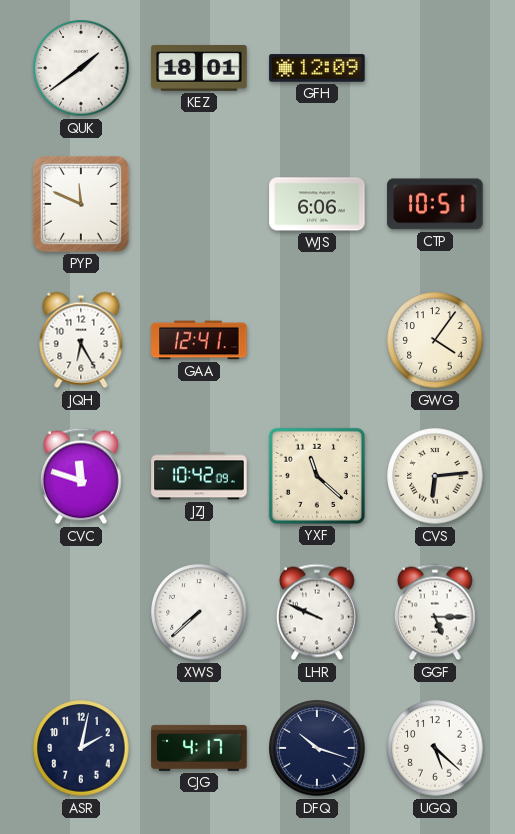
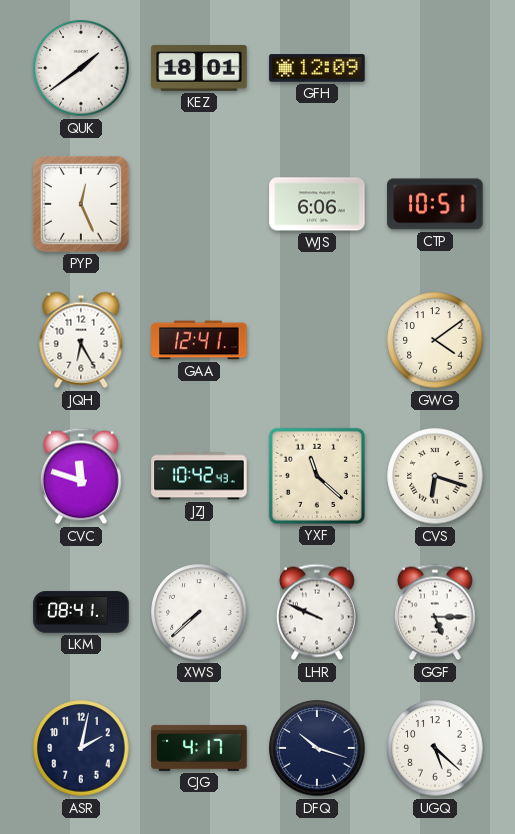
PYP: 11:49 -> 12:26 (81, 204)
GWG: 4:06 -> 4:09 (435, 340)
JZJ: 10:42:09 -> 10:42:43 (199, 476)
CVS: 6:14 -> 6:18 (435, 476)
LKM: none -> 08:41 (81, 612)
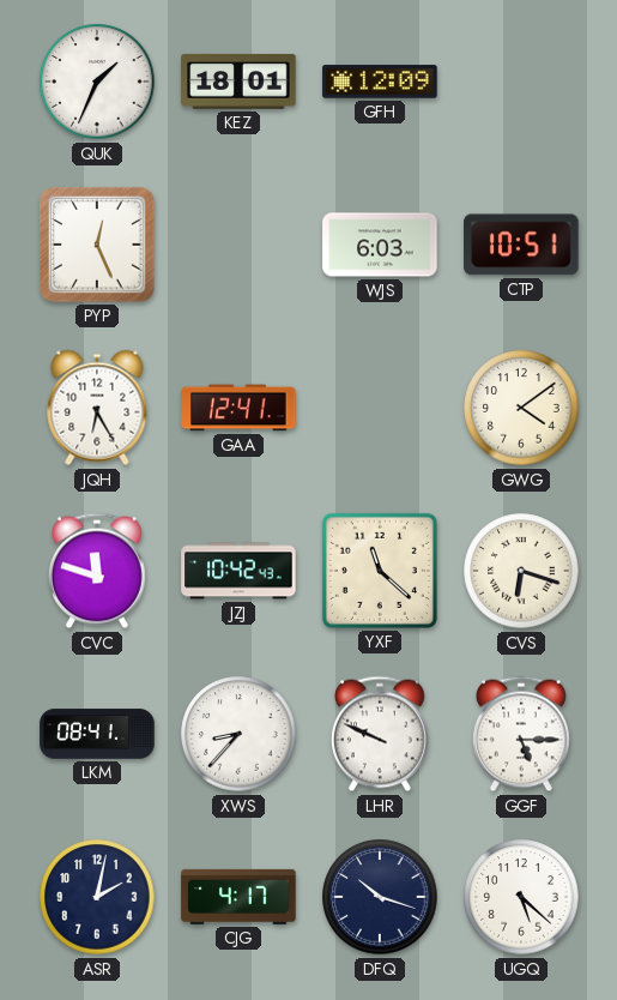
QUK: 1:39 -> 1:34 (97, 82)
WJS: 6:06 -> 6:03 (380, 245)
XWS: 7:38 -> 8:37 (238, 734)
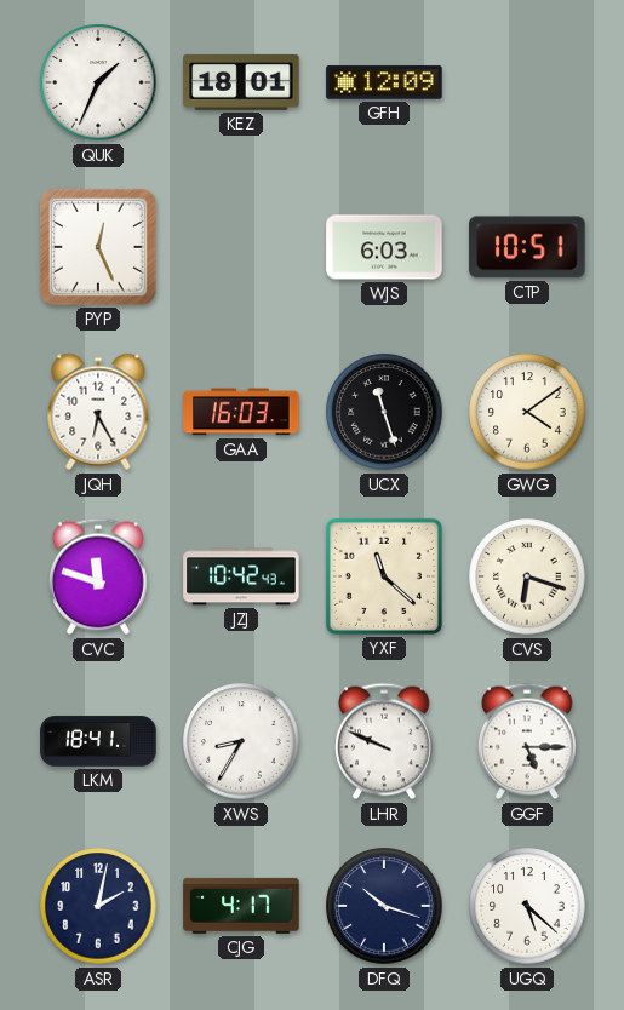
GAA: 12:41 -> 16:03 (241, 412)
UCX: none -> 11:27 (384, 412)
LKM: 08:41 -> 18:41 (98, 741)
XWS: 8:37 -> 8:35 (241, 741)
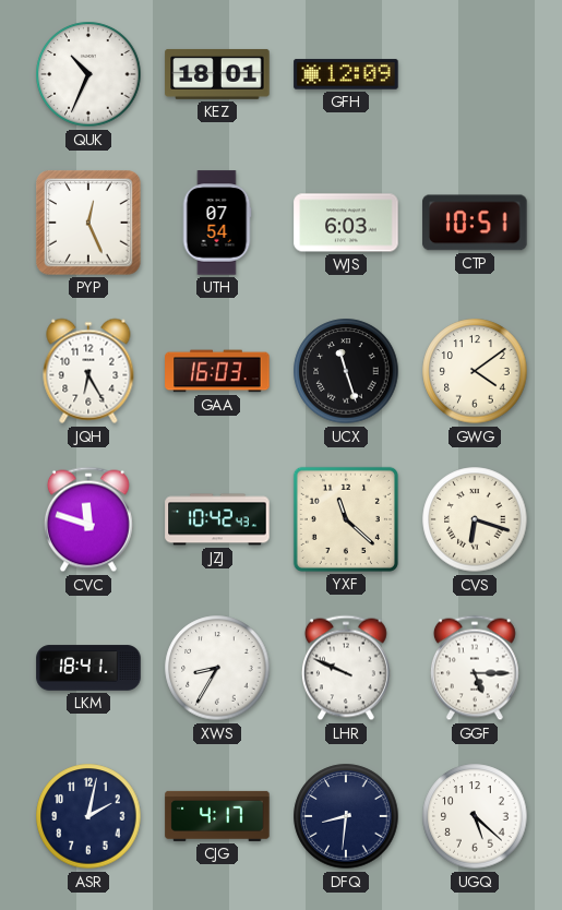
QUK: 1:34 -> 10:34 (88, 74)
UTH: none -> 07:54 (217, 223)
DFQ: 10:18 -> 8:31 (346, 816)
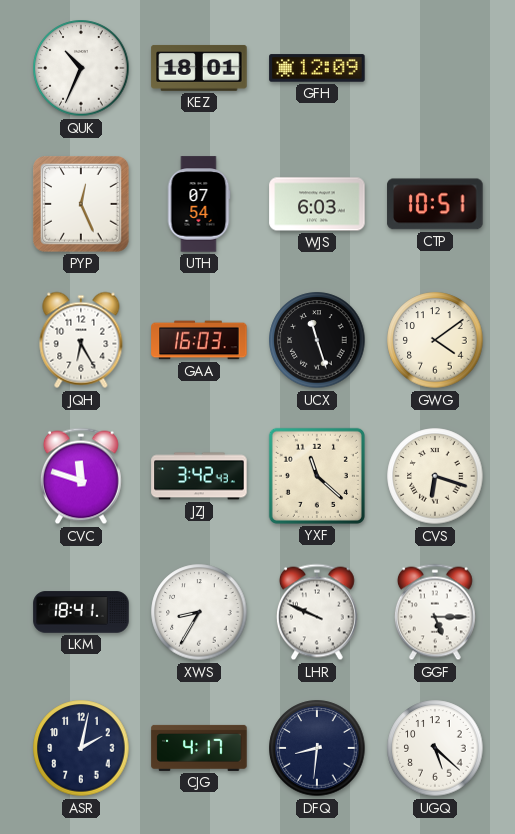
JZJ: 10:42 -> 3:42 (199, 476)
